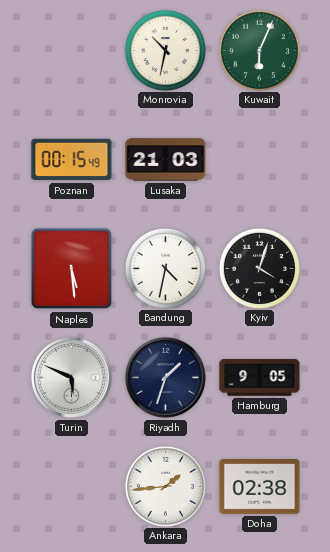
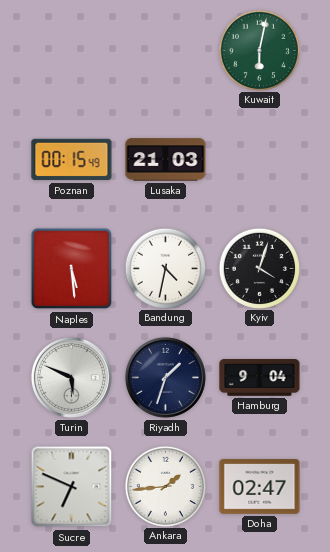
Monrovia: 10:32 -> none (165, 50)
Kuwait: 6:04 -> 6:02 (259, 50)
Hamburg: 9:05 -> 9:04 (260, 378)
Sucre: none -> 6:49 (72, 487)
Doha: 02:38 -> 02:47 (260, 487)
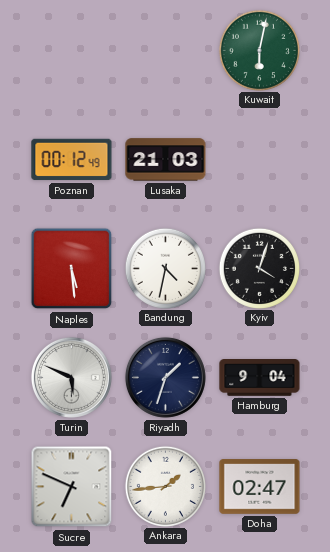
Poznan: 00:15 -> 00:12 (72, 160)
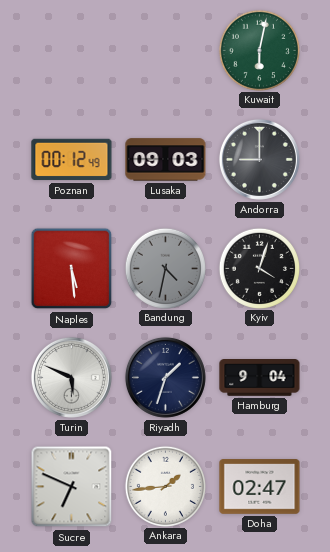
Lusaka: 21:03 -> 09:03 (166, 160)
Andorra: none -> 9:00 (259, 159)
Bandung dial: white -> grey (165, 268)
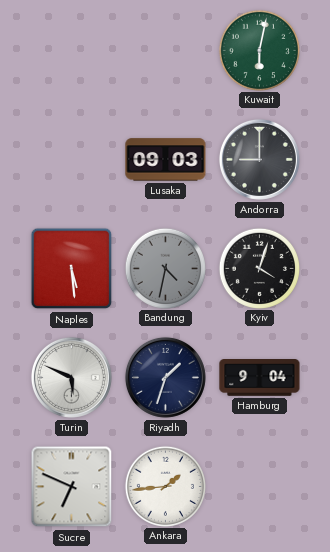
Poznan: 00:12 -> none (72, 160)
Doha: 02:47 -> none (260, 487)
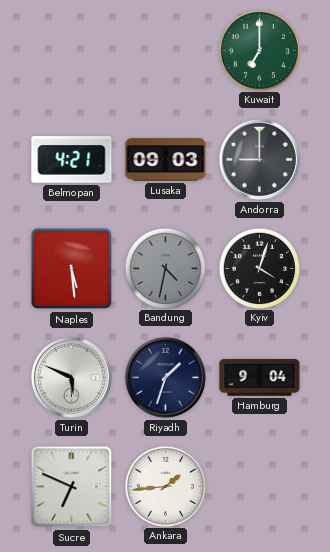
Kuwait: 6:02 -> 7:00 (259, 50)
Belmopan: none -> 4:21 (72, 160)
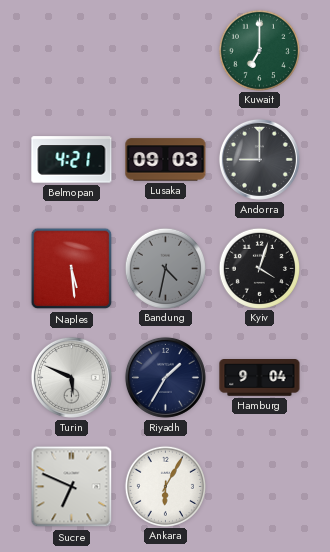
Riyadh: 1:33 -> 1:35 (165, 377)
Ankara: 1:44 -> 6:05 (165, 486)
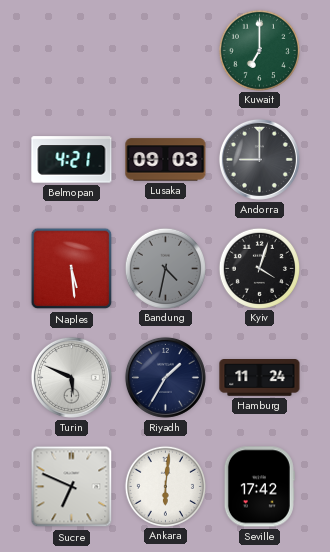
Hamburg: 9:04 -> 11:24 (260, 378)
Ankara: 6:05 -> 6:01 (165, 486)
Seville: none -> 17:42 (259, 487)
